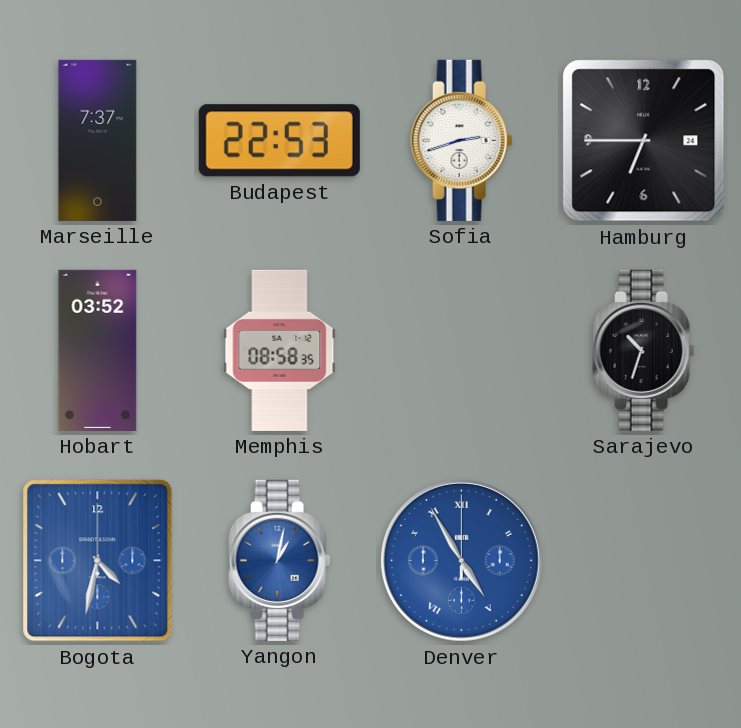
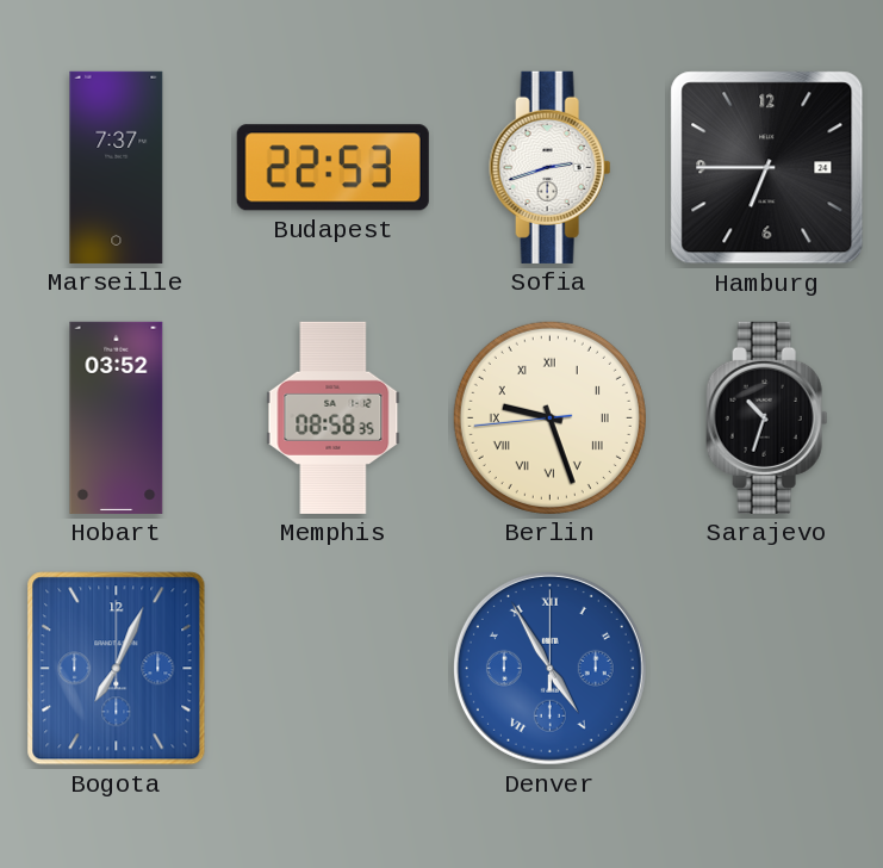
Berlin: none -> 9:26 (549, 417)
Bogota: 4:32 -> 7:04 (117, 669)
Yangon: 1:02 -> none (280, 560)
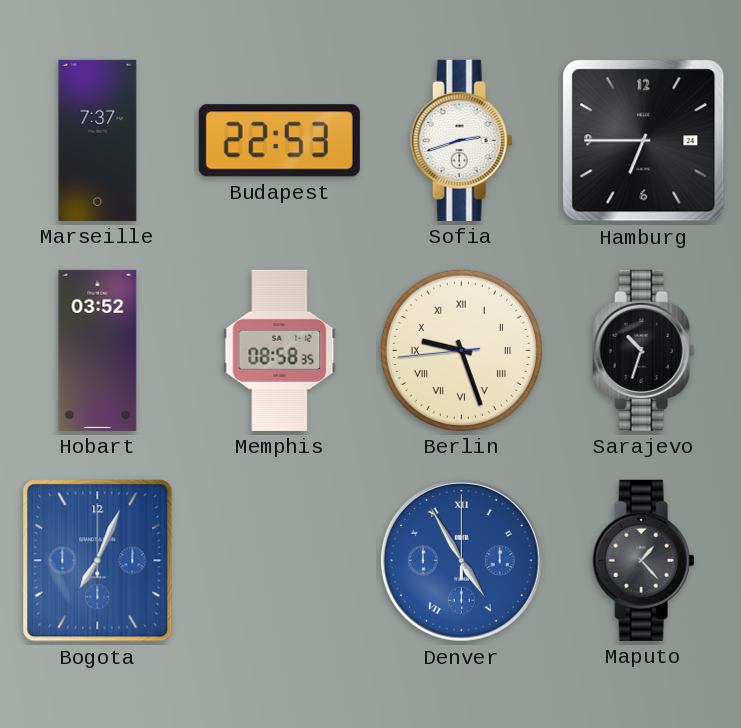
Maputo: none -> 1:23 (644, 560)
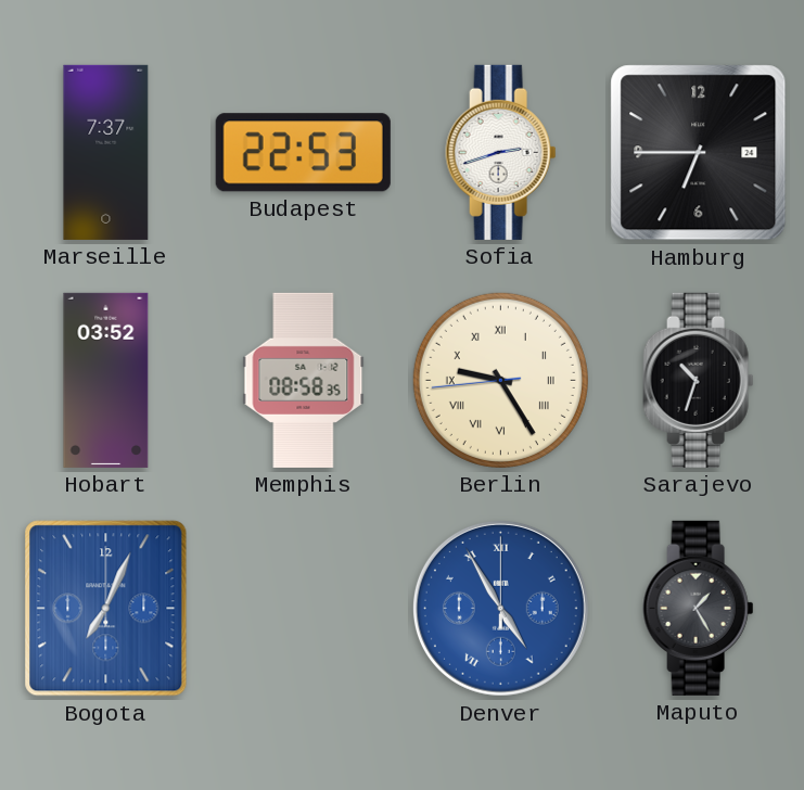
Berlin: 9:26 -> 9:24 (500, 380)
Maputo: 1:23 -> 1:25 (699, 608)
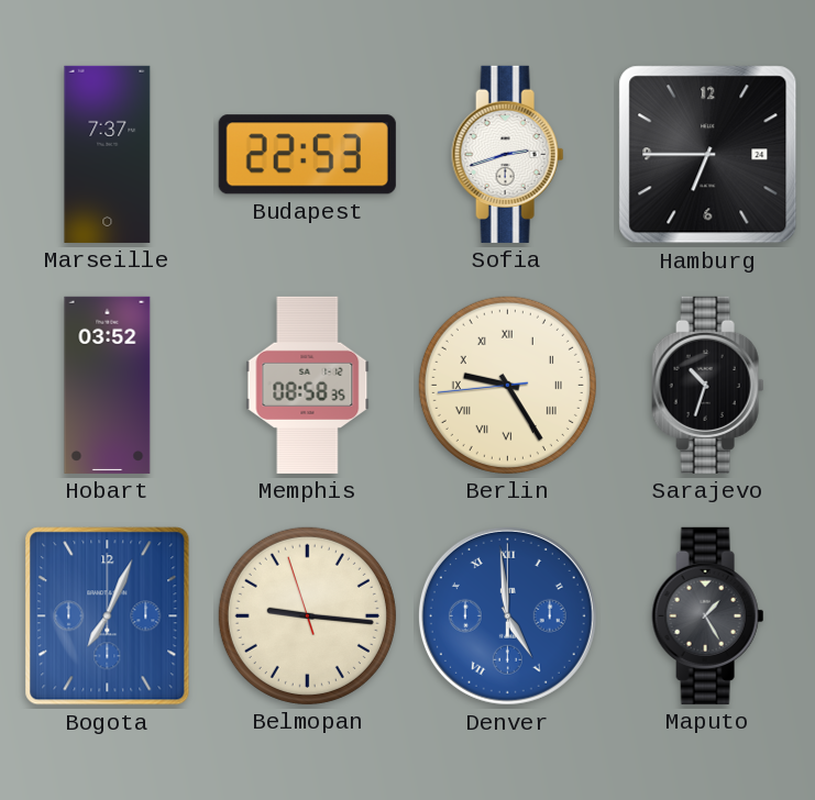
Belmopan: none -> 9:15 (307, 615)
Denver: 4:55 -> 4:59 (507, 615)
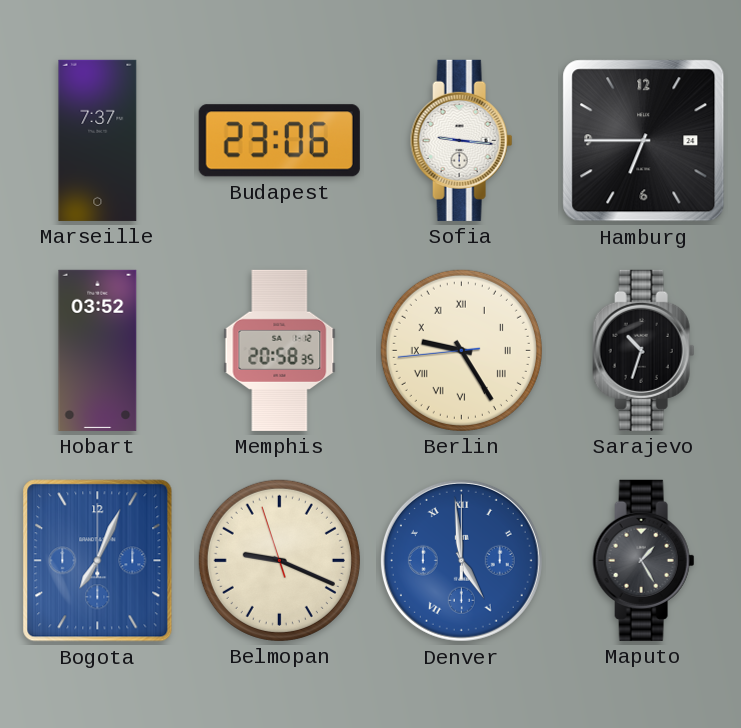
Budapest: 22:53 -> 23:06 (279, 141)
Sofia: 2:42 -> 9:16 (462, 140)
Memphis: 08:58 -> 20:58 (280, 350)
Belmopan: 9:15 -> 9:18 (279, 560)
